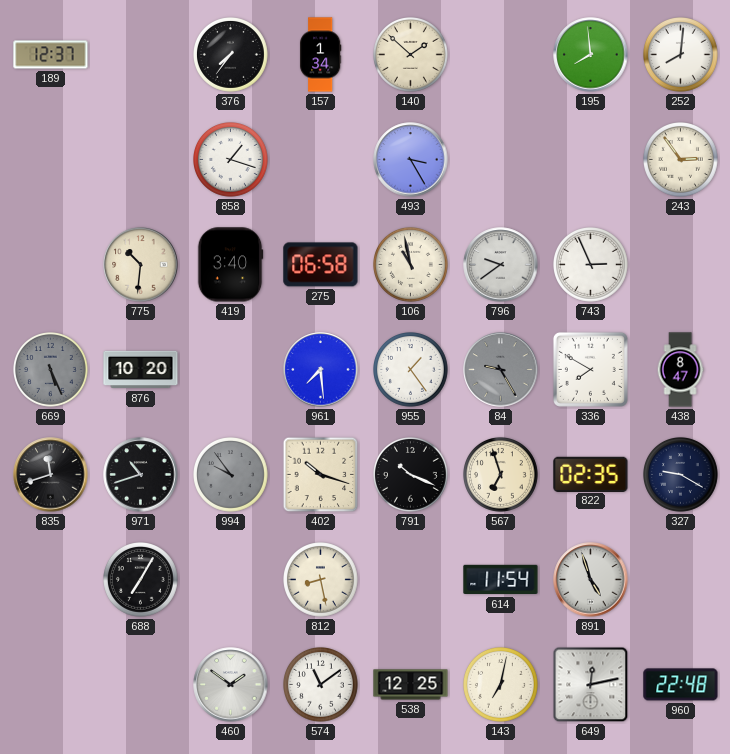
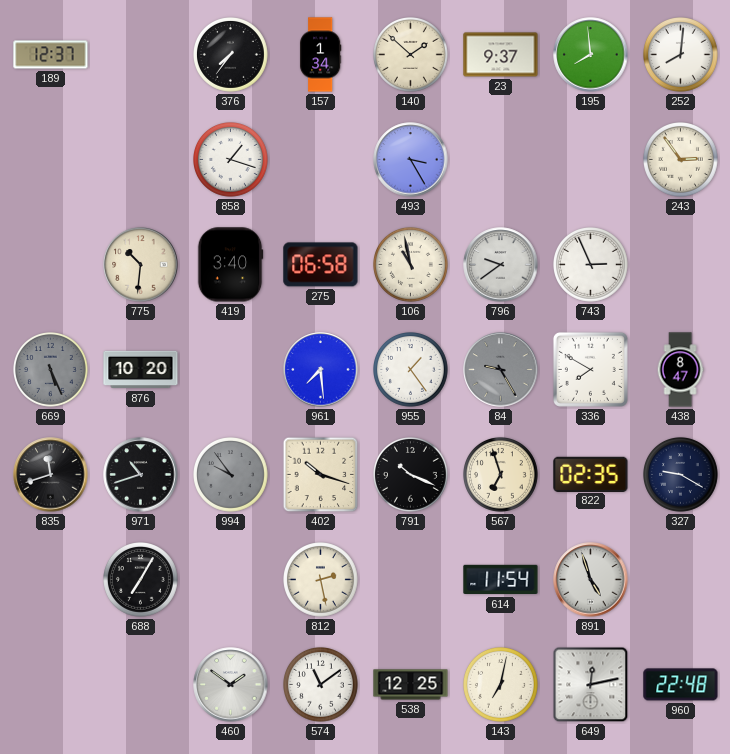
23: none -> 9:37 (501, 55)
812: 8:28 -> 2:28 (321, 580)
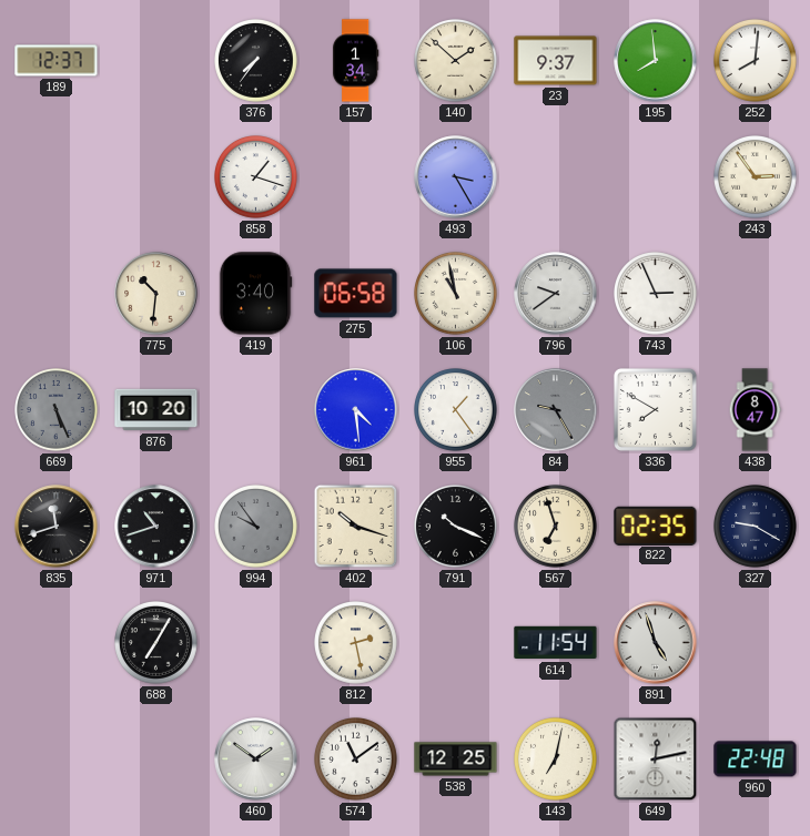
961: 7:29 -> 4:29 (356, 410)
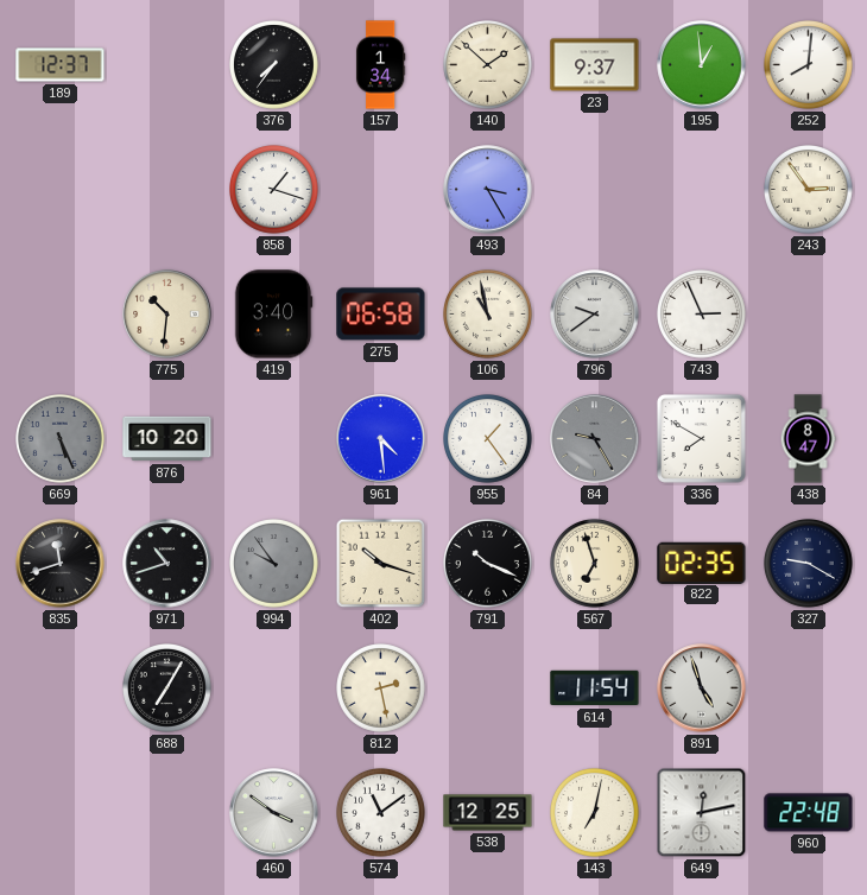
195: 7:59 -> 12:59 (702, 65)
460: 1:51 -> 3:51 (274, 813)
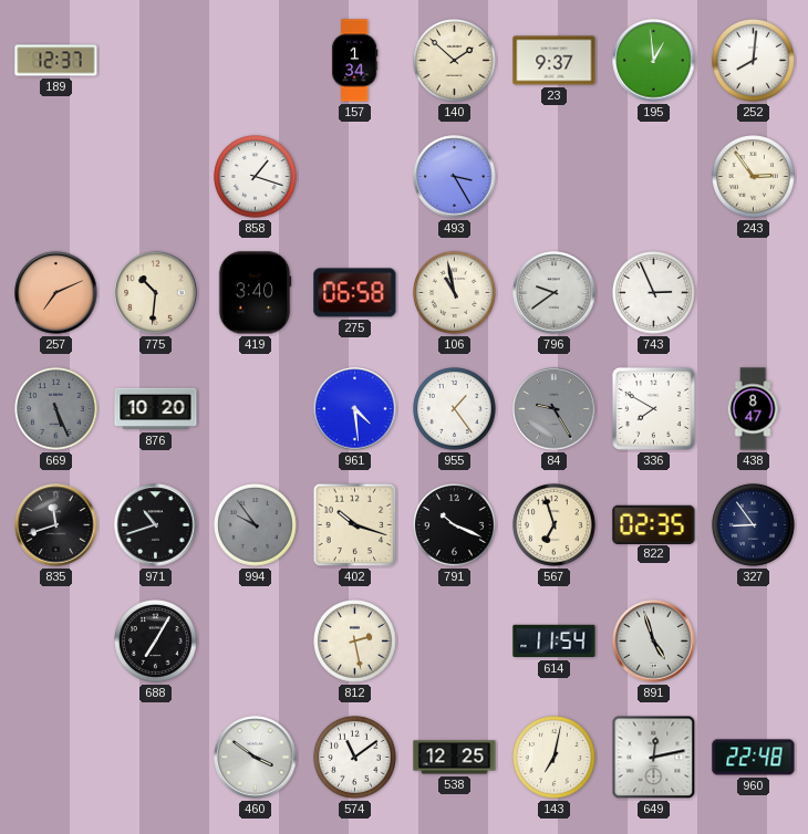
376: 7:36 -> none (274, 65)
257: none -> 7:11 (56, 293)
327: 9:20 -> 8:54 (754, 525)
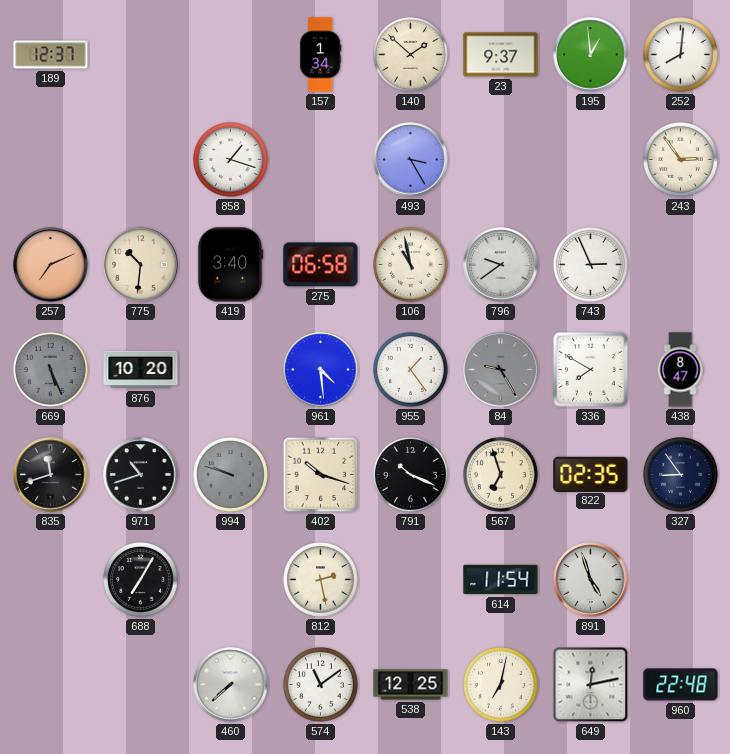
994: 9:54 -> 9:48 (231, 475)
460: 3:51 -> 7:38 (231, 685)
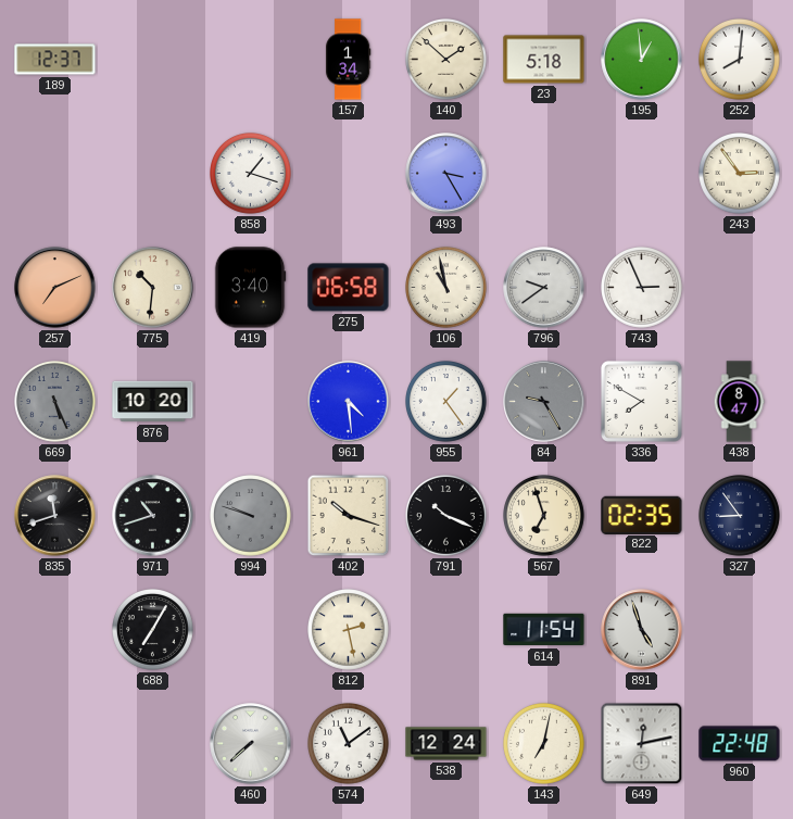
23: 9:37 -> 5:18 (544, 60)
538: 12:25 -> 12:24 (446, 744)
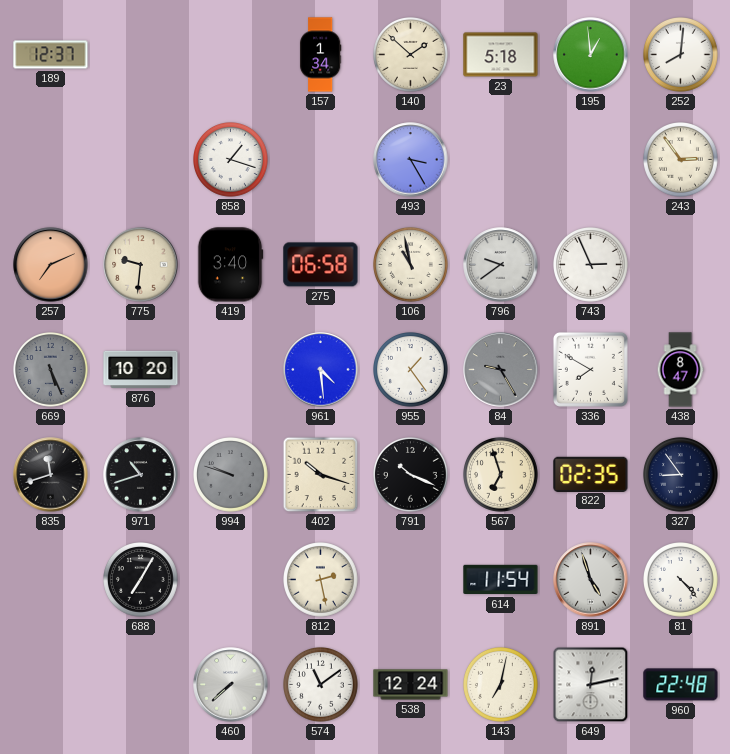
775: 10:31 -> 9:31 (141, 265)
81: none -> 4:23 (681, 580)
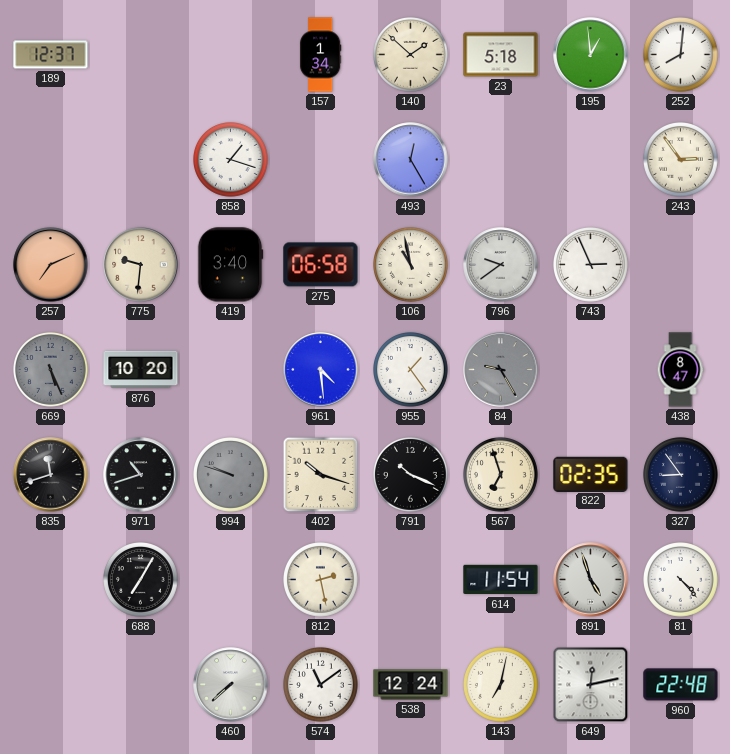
493: 3:25 -> 12:25 (411, 160)
336: 7:50 -> none (590, 369)
